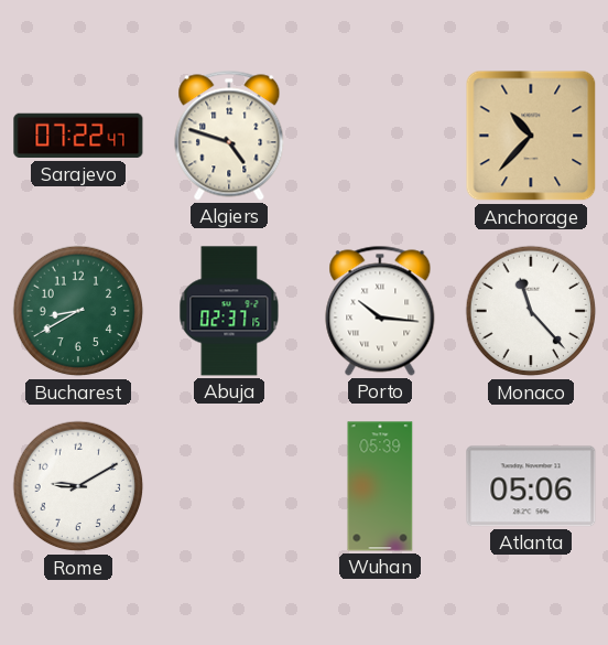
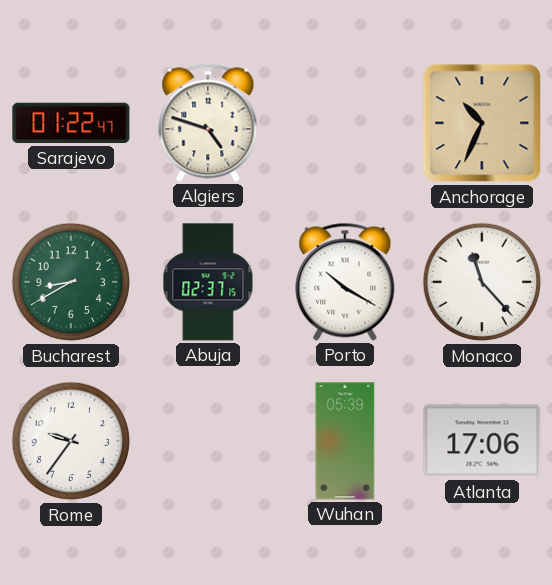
Sarajevo: 07:22 -> 01:22 (71, 123)
Anchorage: 10:37 -> 10:34 (482, 123)
Porto: 10:16 -> 10:20 (345, 282)
Rome: 9:10 -> 9:36 (71, 441)
Atlanta: 05:06 -> 17:06 (482, 441)
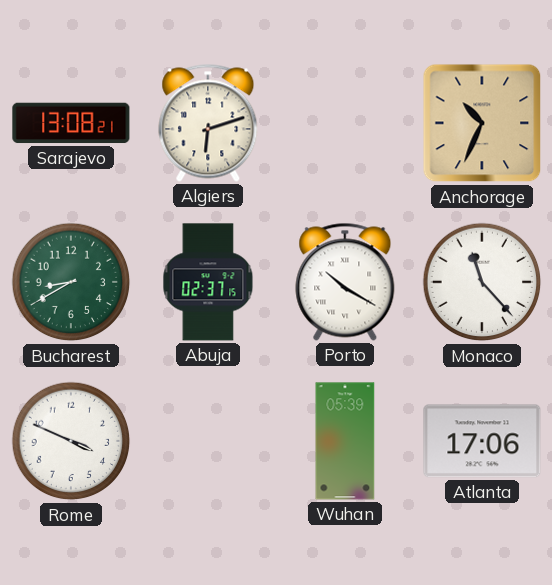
Sarajevo: 01:22 -> 13:08 (71, 123)
Algiers: 4:48 -> 6:12 (208, 123)
Rome: 9:36 -> 3:49 (71, 441)
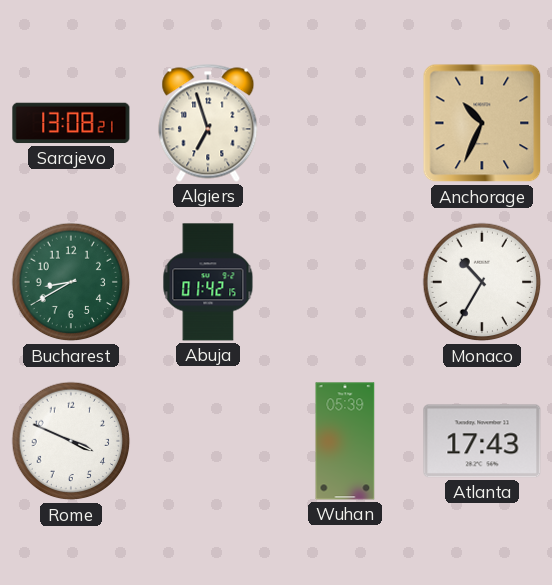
Algiers: 6:12 -> 6:57 (208, 123)
Abuja: 02:37 -> 01:42 (208, 282)
Porto: 10:20 -> none (345, 282)
Monaco: 11:23 -> 10:35 (482, 282)
Atlanta: 17:06 -> 17:43 (482, 441)
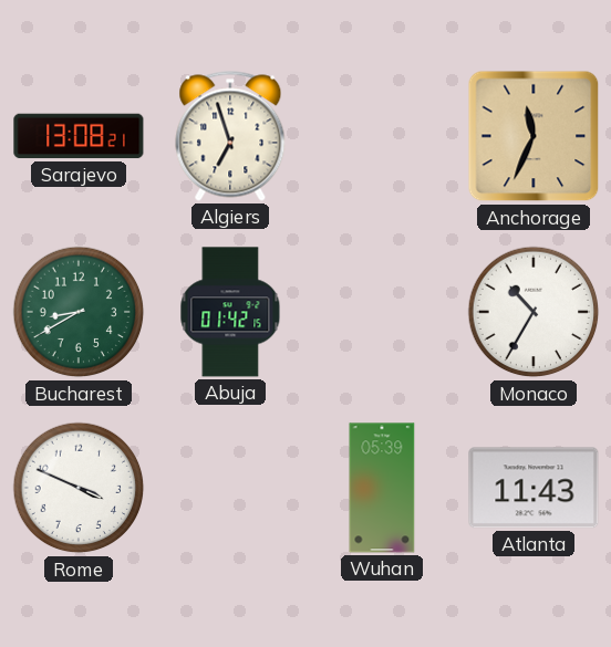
Anchorage: 10:34 -> 11:34 (534, 136)
Atlanta: 17:43 -> 11:43 (534, 488)
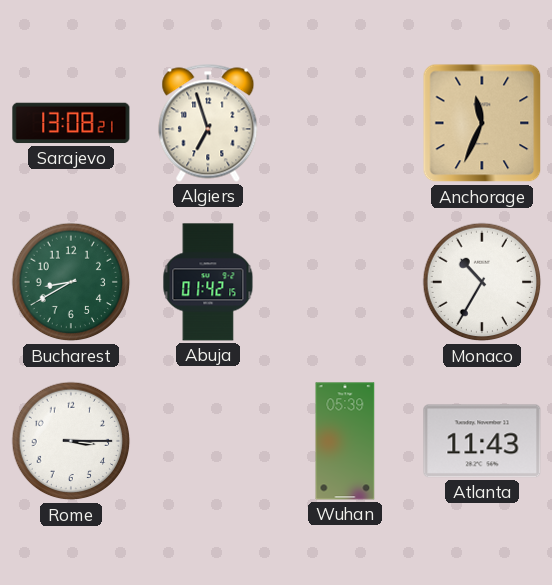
Rome: 3:49 -> 3:15 (71, 441)
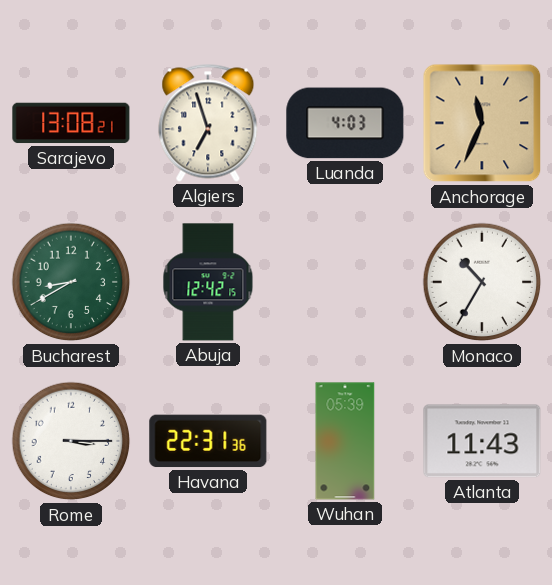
Luanda: none -> 4:03 (345, 123)
Abuja: 01:42 -> 12:42 (208, 282)
Havana: none -> 22:31 (208, 441)
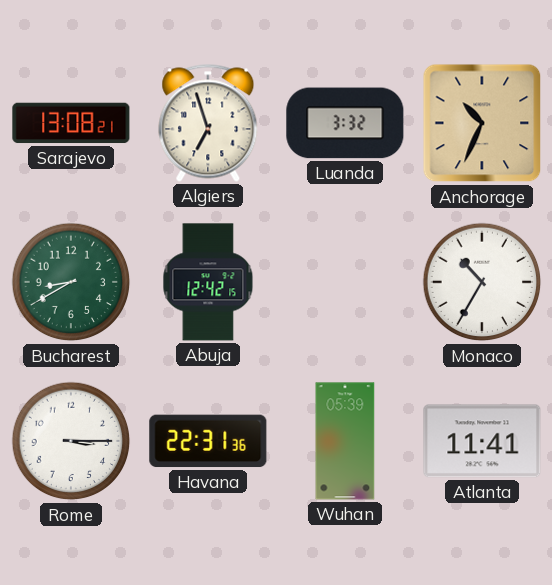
Luanda: 4:03 -> 3:32 (345, 123)
Anchorage: 11:34 -> 10:34 (482, 123)
Atlanta: 11:43 -> 11:41 (482, 441)
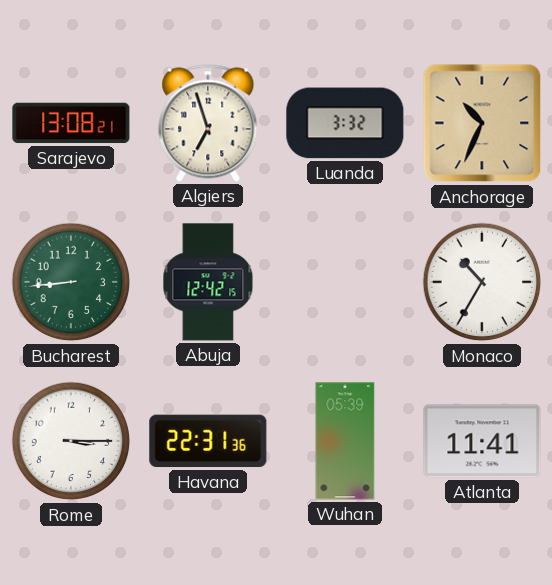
Bucharest: 8:40 -> 8:44 (71, 282)
